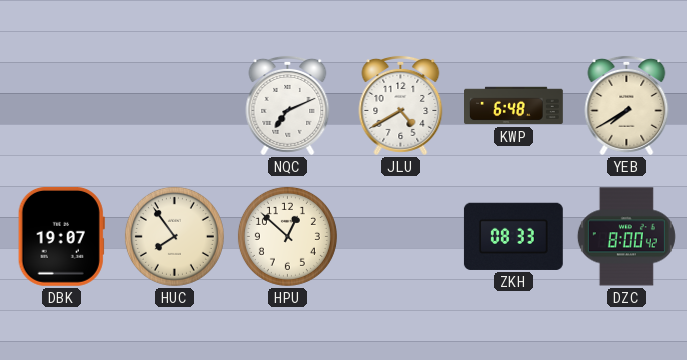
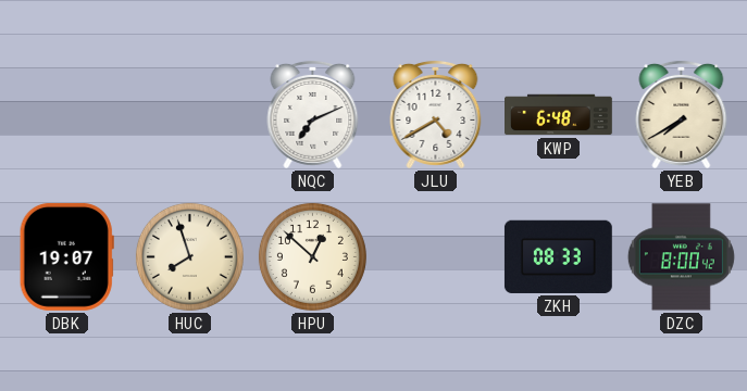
HUC: 7:54 -> 7:57 (189, 256)
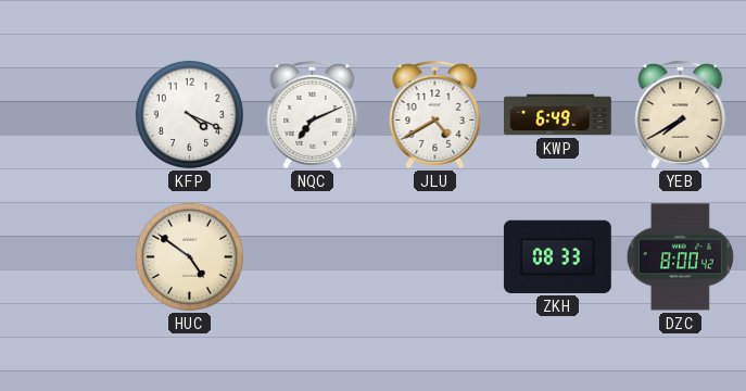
KFP: none -> 4:19 (189, 114)
KWP: 6:48 -> 6:49 (558, 115)
DBK: 19:07 -> none (66, 256)
HUC: 7:57 -> 4:51 (189, 256)
HPU: 12:52 -> none (312, 256)
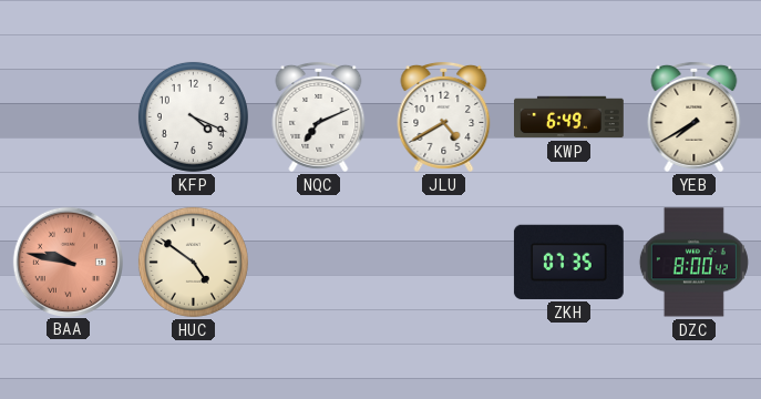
BAA: none -> 9:47 (68, 262)
ZKH: 08:33 -> 07:35 (568, 262)
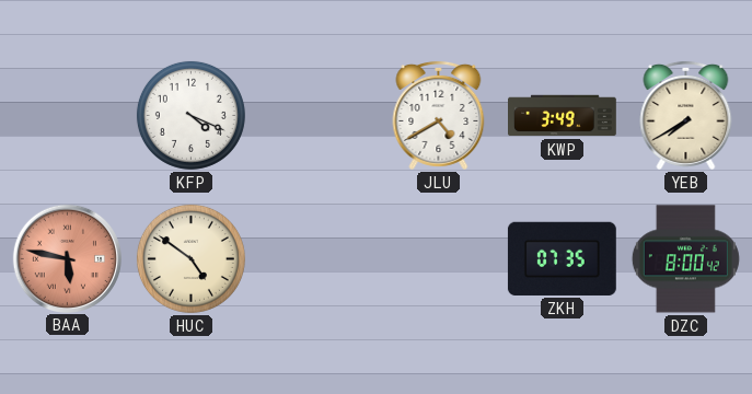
NQC: 7:11 -> none (319, 116)
KWP: 6:49 -> 3:49 (563, 116)
BAA: 9:47 -> 5:47 (67, 258)
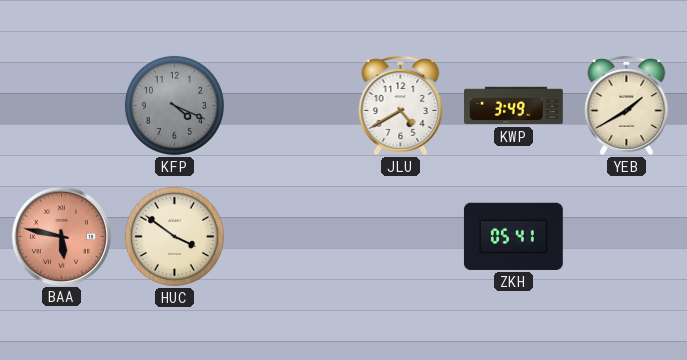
KFP dial: white -> grey (174, 105)
YEB: 7:40 -> 1:40 (627, 105)
HUC: 4:51 -> 3:51 (174, 236)
ZKH: 07:35 -> 05:41 (513, 236)
DZC: 8:00 -> none (685, 259)
